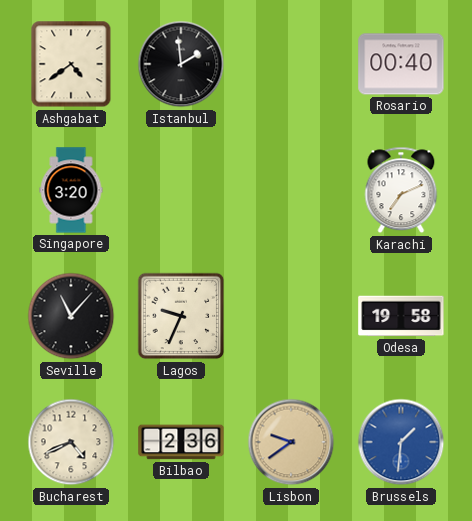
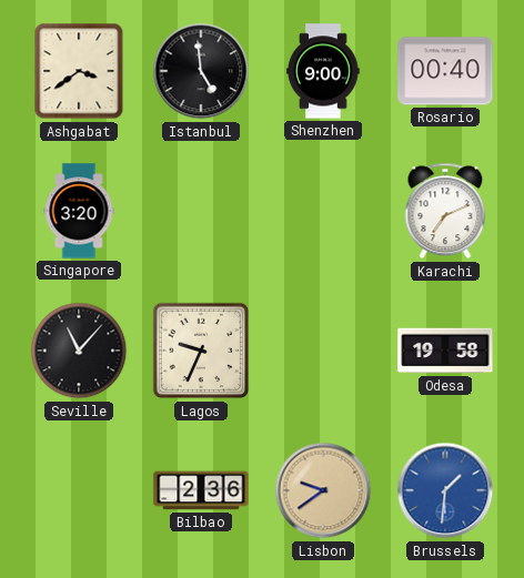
Ashgabat: 4:39 -> 3:39 (79, 71)
Istanbul: 1:59 -> 4:59 (201, 71)
Shenzhen: none -> 9:00 (323, 71)
Bucharest: 4:41 -> none (71, 442)
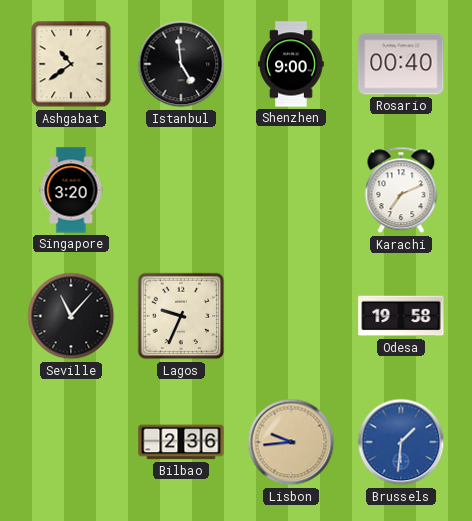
Ashgabat: 3:39 -> 10:39 (71, 64)
Lisbon: 9:39 -> 9:44 (291, 442)
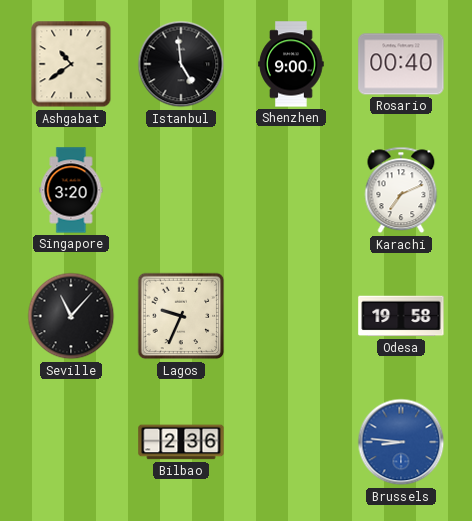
Lisbon: 9:44 -> none (291, 442)
Brussels: 1:31 -> 8:46 (401, 442)
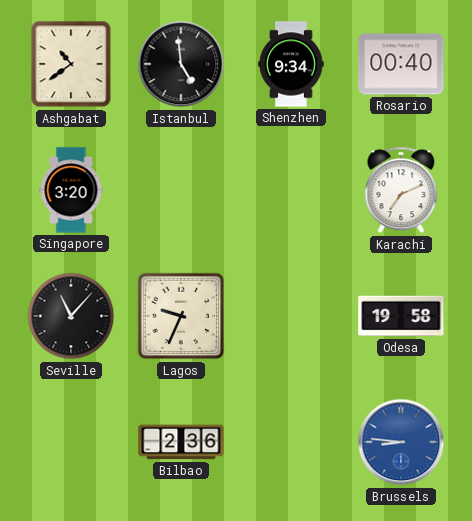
Shenzhen: 9:00 -> 9:34 (291, 64)
